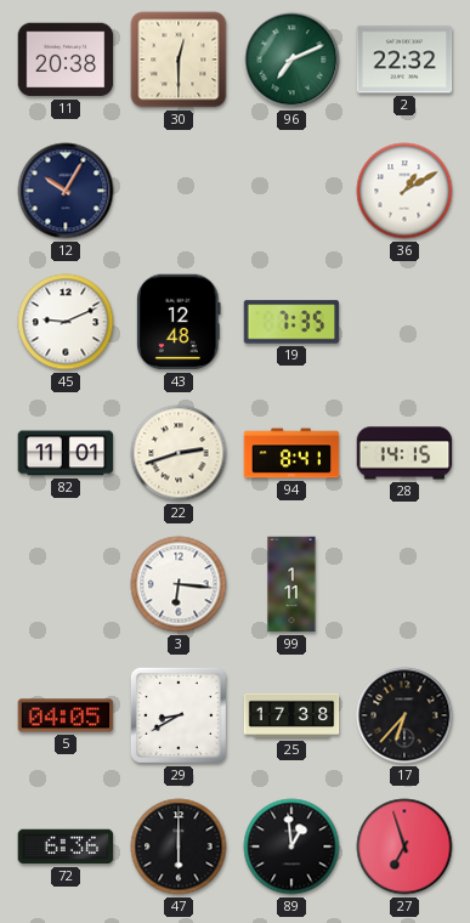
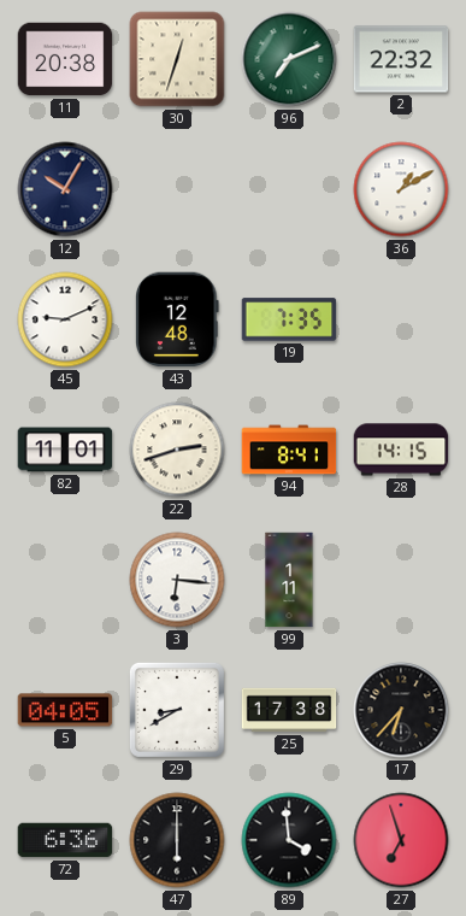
30: 12:30 -> 12:33 (177, 59)
89: 12:59 -> 3:59 (289, 840)
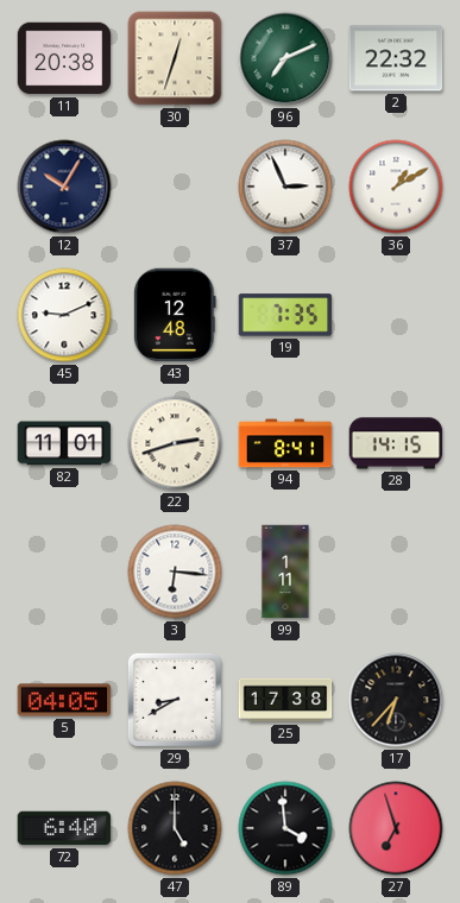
37: none -> 2:56 (285, 187)
72: 6:36 -> 6:40 (64, 828)
47: 6:00 -> 5:00 (175, 828)
